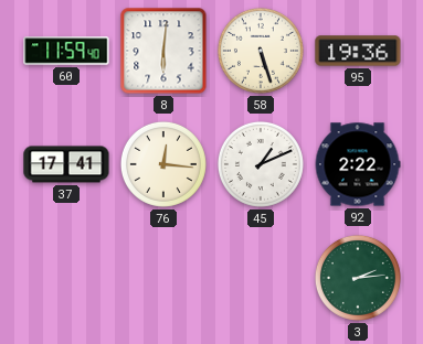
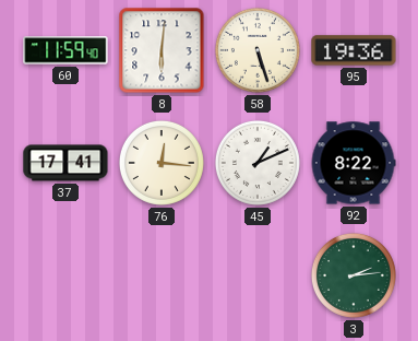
92: 2:22 -> 8:22 (354, 163)
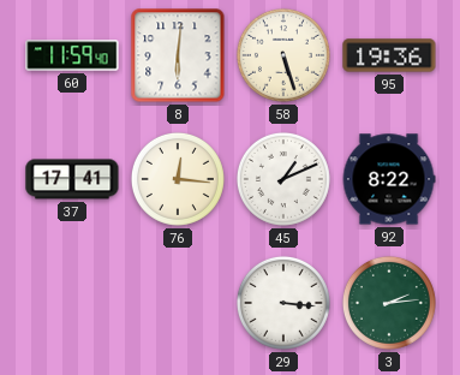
29: none -> 3:16 (283, 303)
